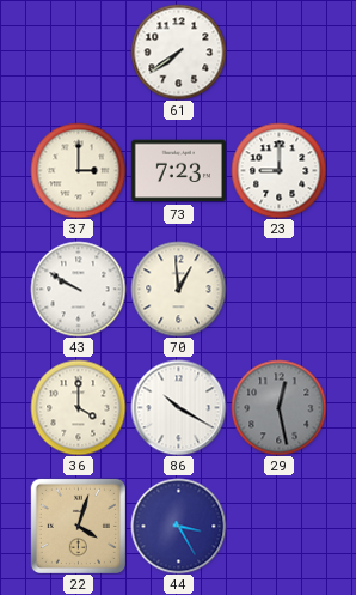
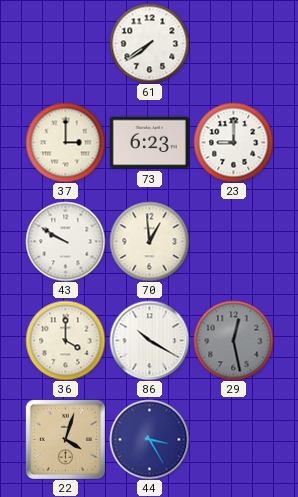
73: 7:23 -> 6:23 (149, 143)
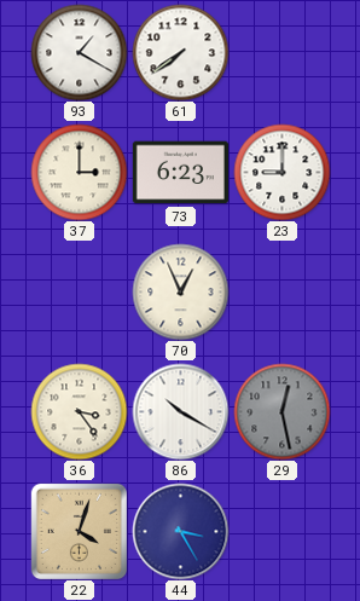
93: none -> 1:20 (79, 52)
43: 9:50 -> none (65, 241)
70: 12:59 -> 12:56 (180, 291)
36: 4:00 -> 3:24 (79, 411)
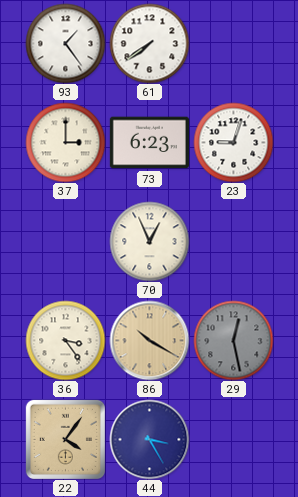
93: 1:20 -> 1:24 (65, 43)
23: 9:00 -> 9:03 (233, 142)
86 dial: white -> champagne (149, 340)
22: 4:03 -> 4:06 (65, 439)
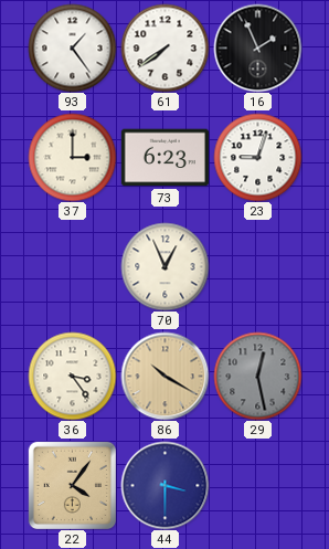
16: none -> 1:56 (257, 47)
44: 3:25 -> 3:30 (164, 485)
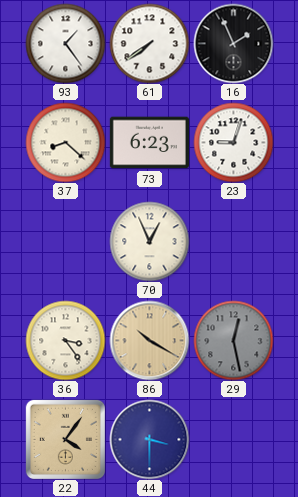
37: 3:00 -> 8:22 (65, 142)
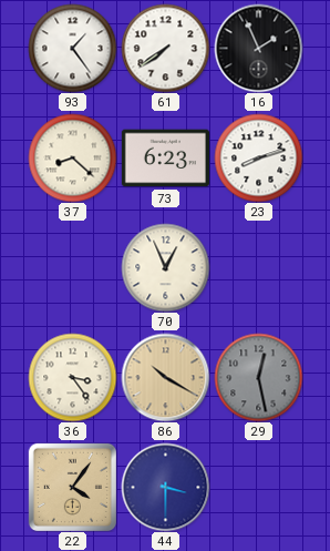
23: 9:03 -> 8:12 (258, 157)
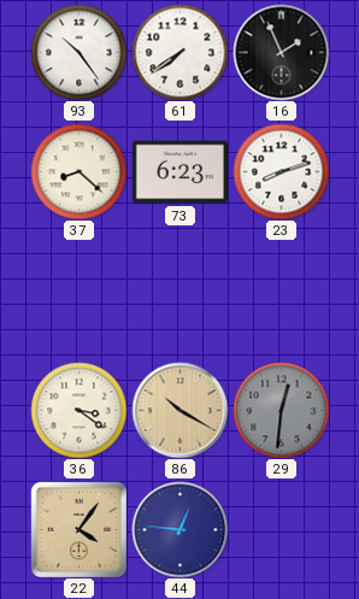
93: 1:24 -> 10:24 (78, 52)
70: 12:56 -> none (165, 267)
36: 3:24 -> 3:21 (78, 410)
29: 12:28 -> 12:31 (281, 410)
44: 3:30 -> 12:46 (179, 529)
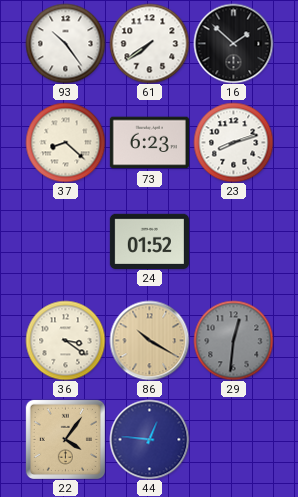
16: 1:56 -> 1:52 (233, 43)
24: none -> 01:52 (149, 241)
